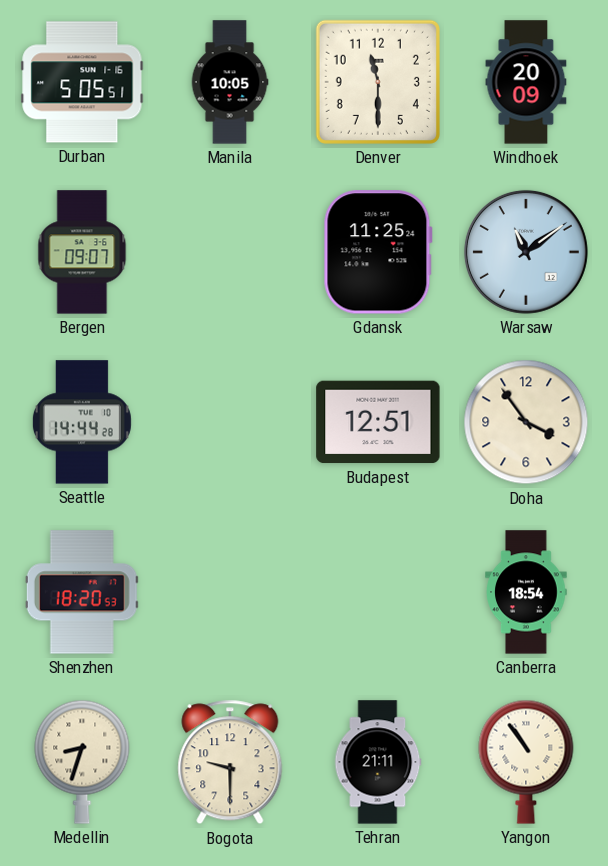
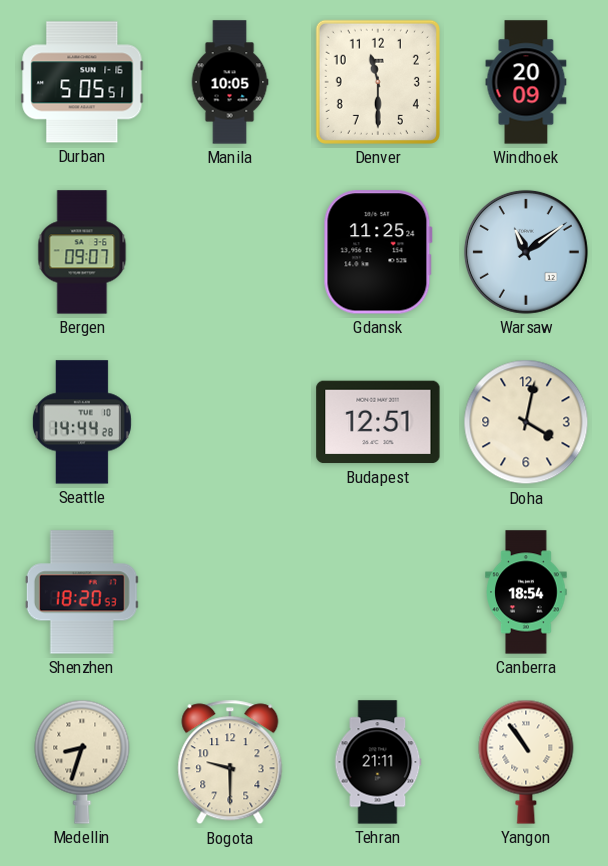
Doha: 3:54 -> 4:02 (526, 422)
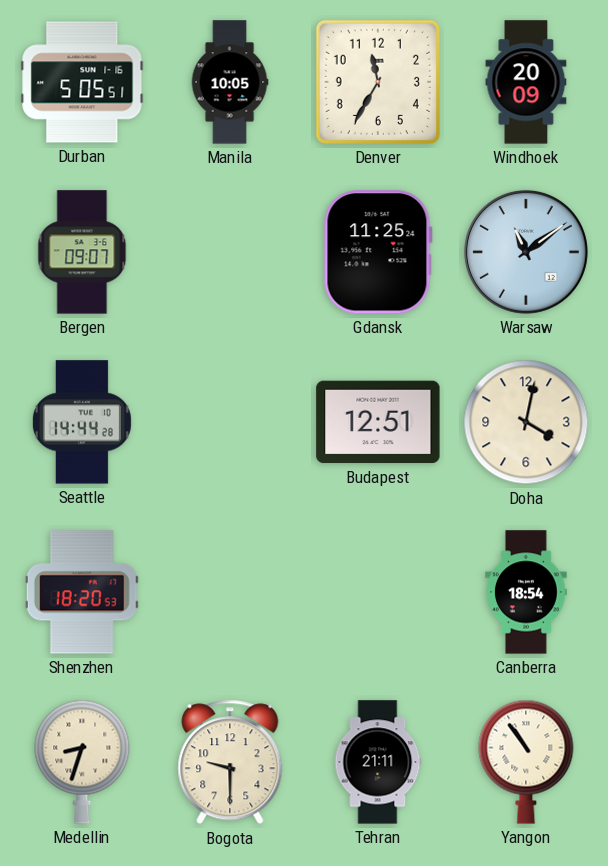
Denver: 11:30 -> 11:35 (378, 82)
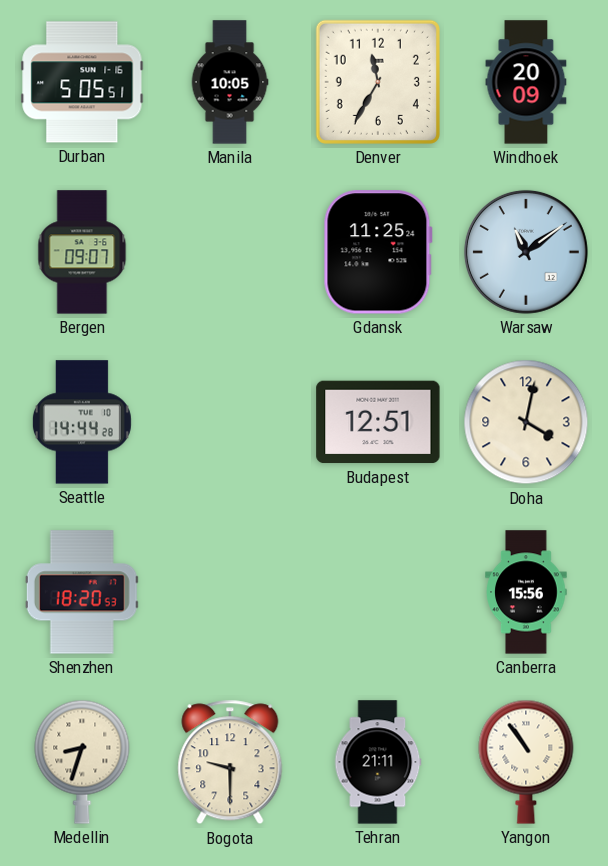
Canberra: 18:54 -> 15:56 (526, 592)
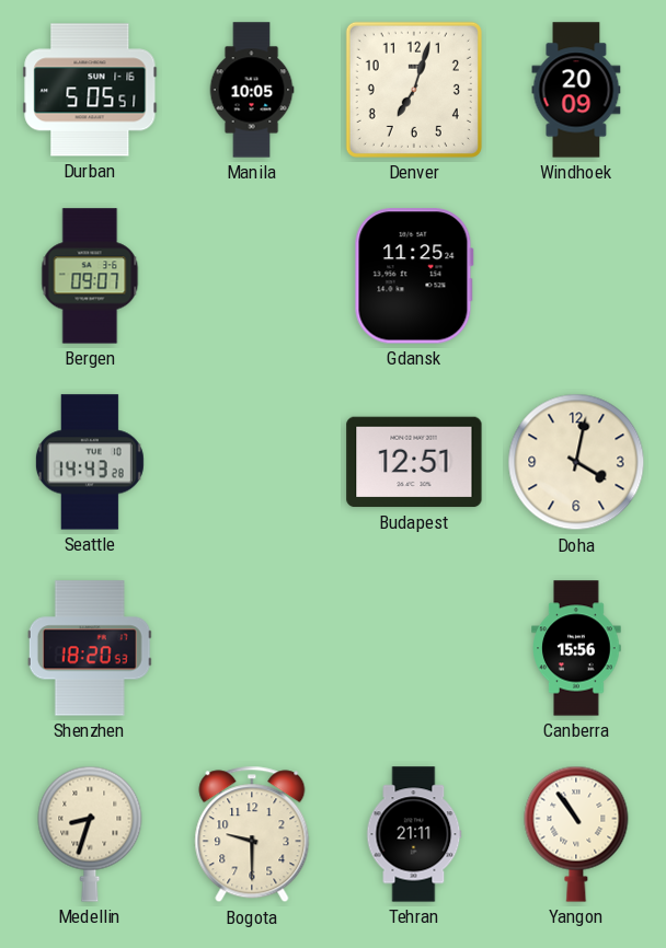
Denver: 11:35 -> 7:03 (414, 90)
Warsaw: 11:09 -> none (526, 252)
Seattle: 14:44 -> 14:43 (90, 462)
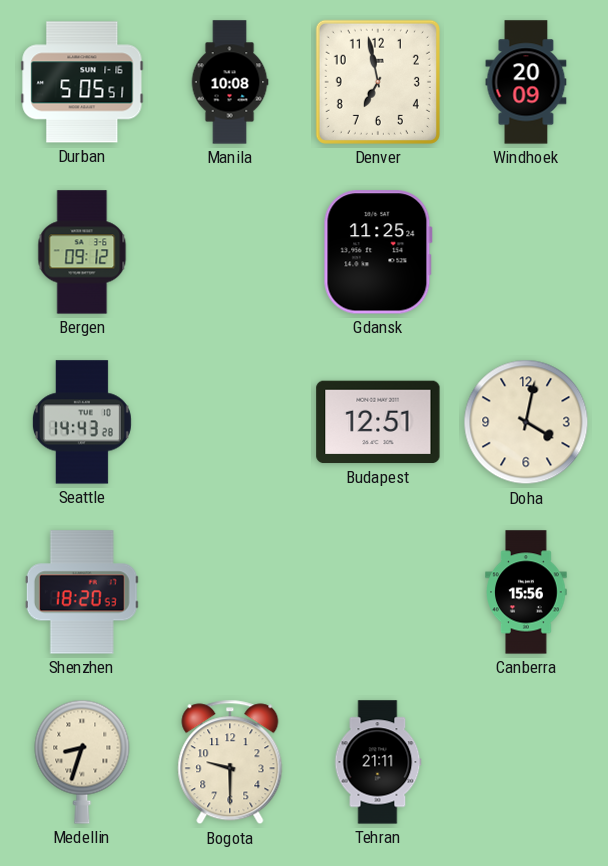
Manila: 10:05 -> 10:08 (230, 82)
Denver: 7:03 -> 6:58 (378, 82)
Bergen: 09:07 -> 09:12 (82, 252)
Yangon: 10:54 -> none (576, 834)
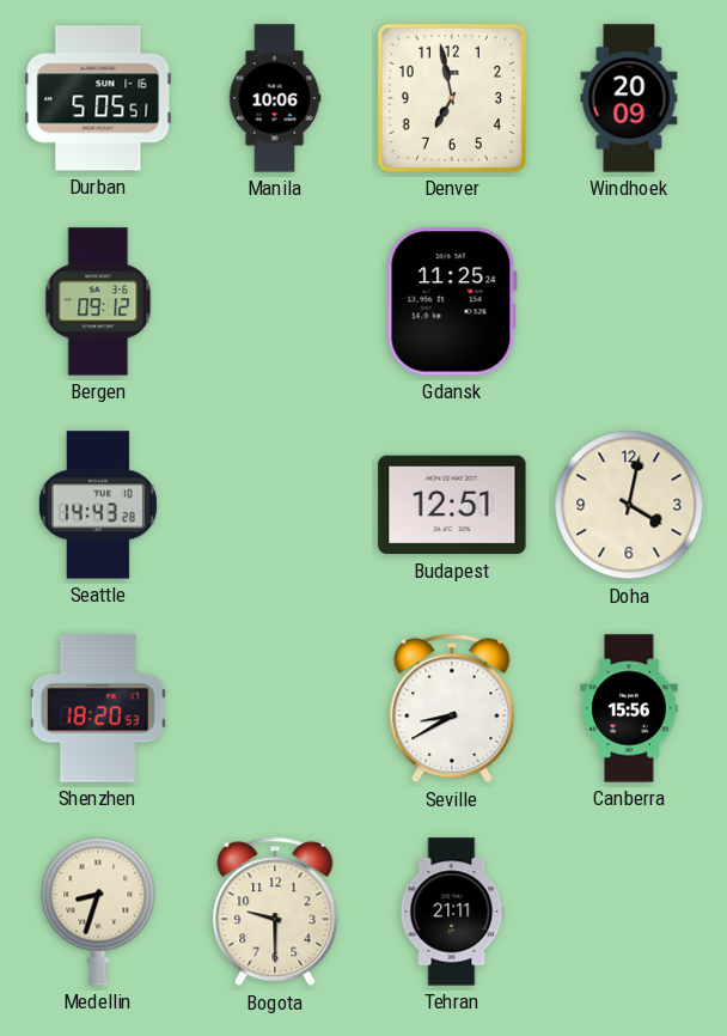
Manila: 10:08 -> 10:06 (275, 98)
Seville: none -> 8:40 (452, 708)
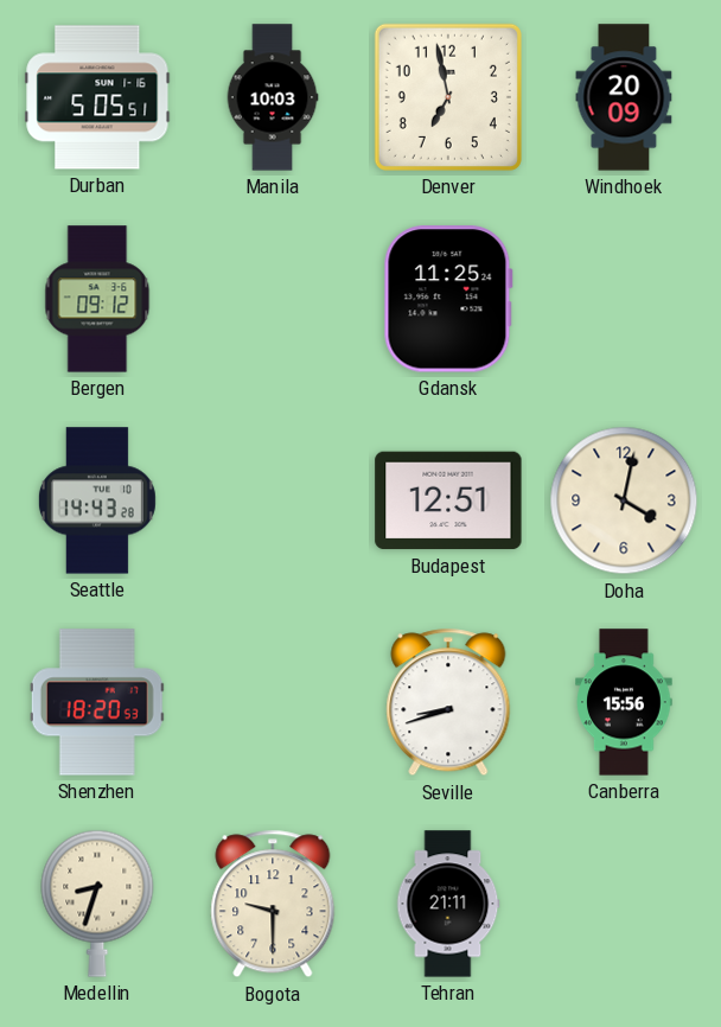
Manila: 10:06 -> 10:03 (273, 97)
Seville: 8:40 -> 8:42 (448, 702)
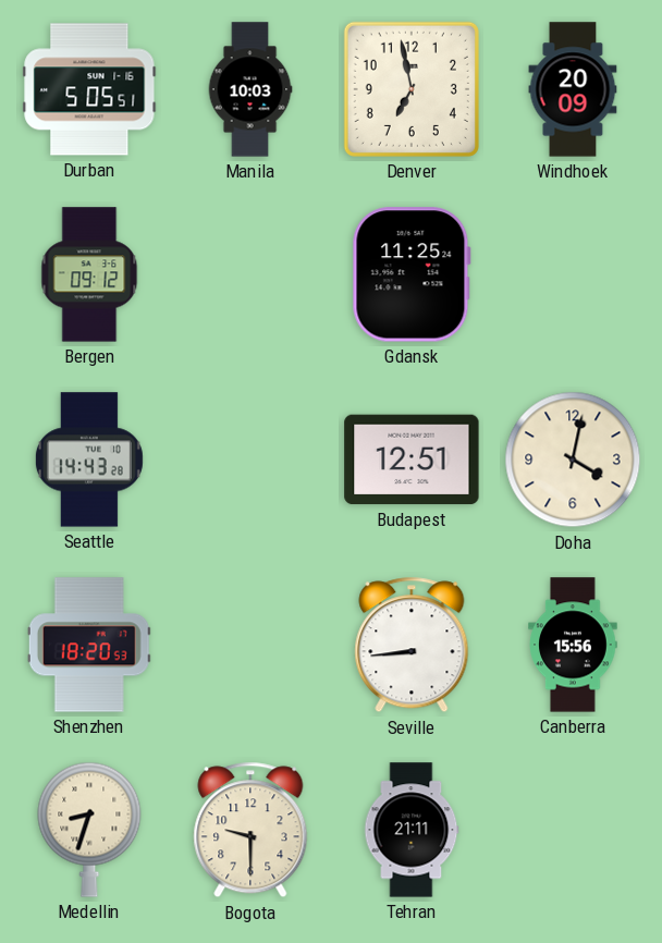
Seville: 8:42 -> 8:44 (412, 645)
